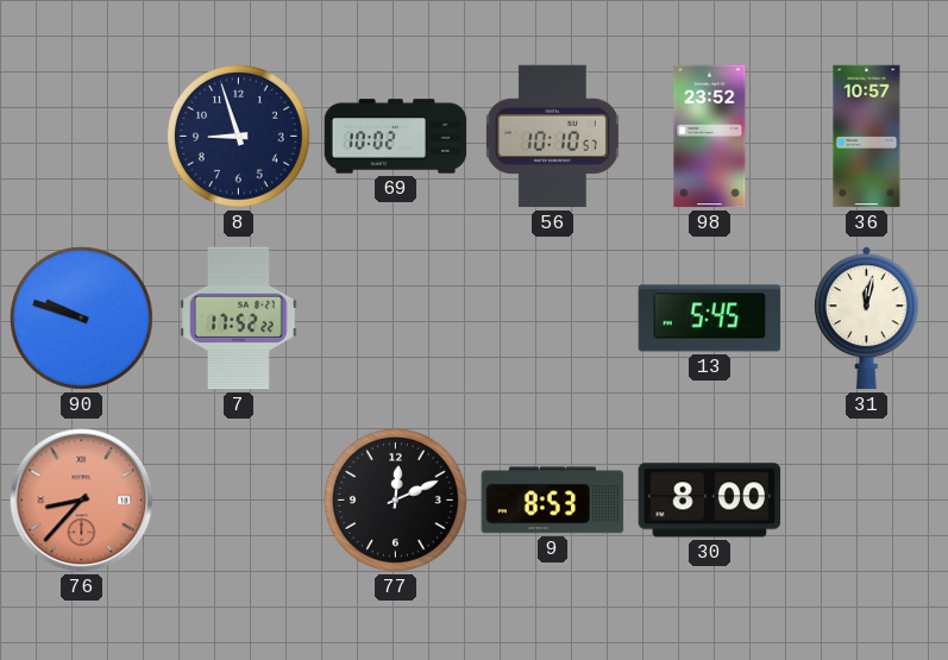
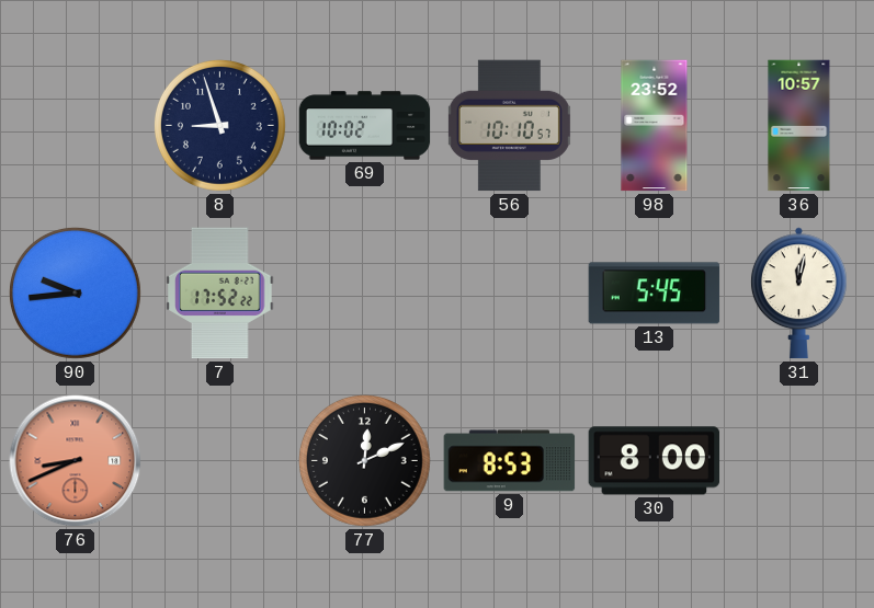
90: 9:48 -> 9:44 (75, 292)
76: 8:37 -> 8:41 (76, 461)
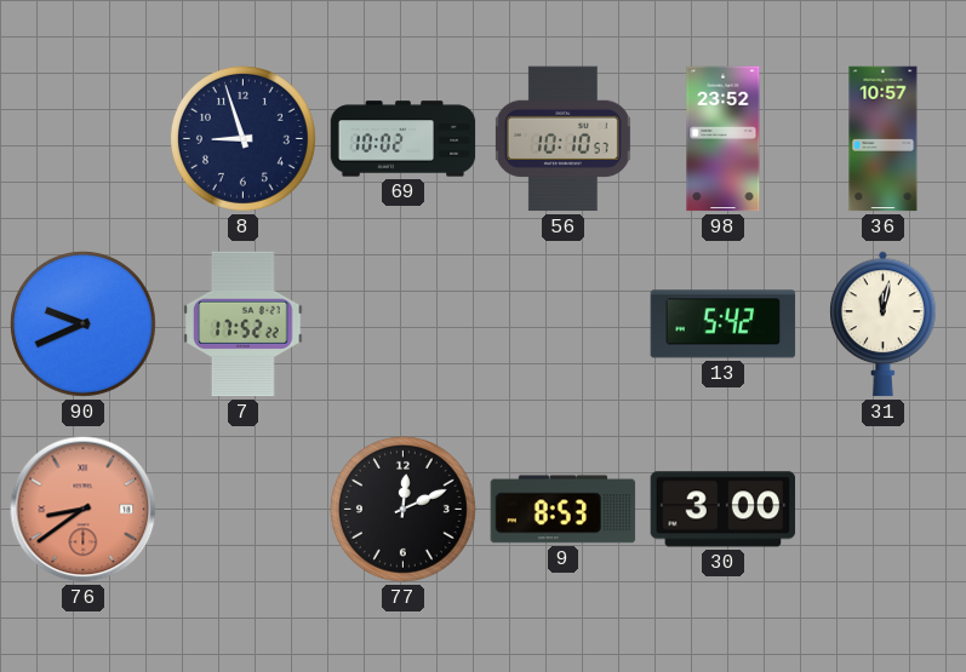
90: 9:44 -> 9:41 (82, 323)
13: 5:45 -> 5:42 (724, 324)
76: 8:41 -> 8:39 (84, 510)
30: 8:00 -> 3:00 (724, 510)
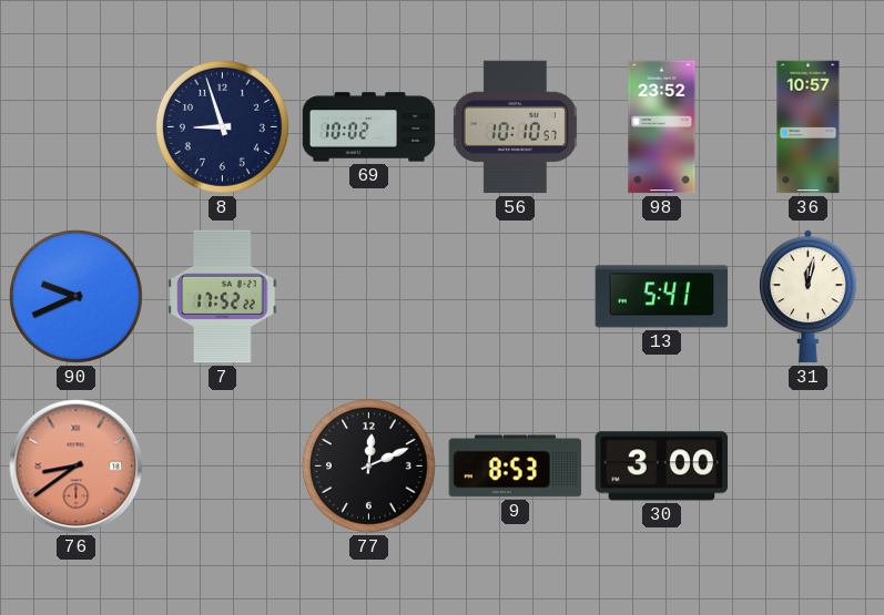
13: 5:42 -> 5:41 (662, 297)
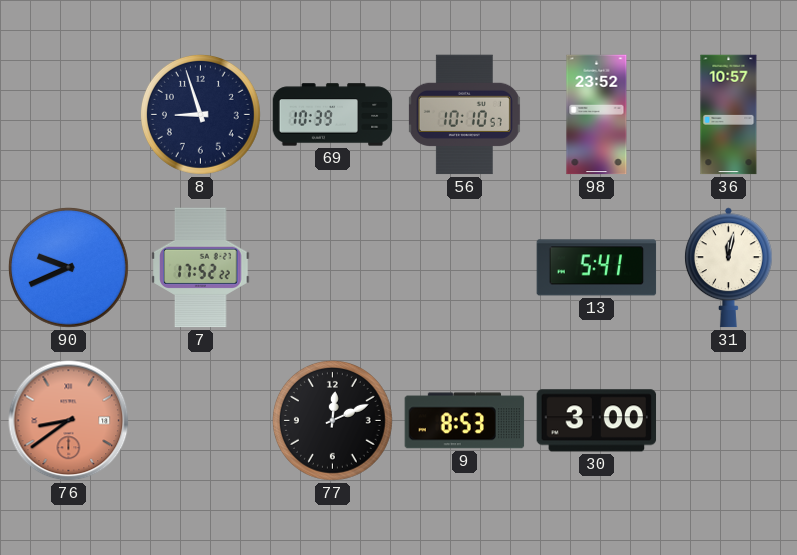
69: 10:02 -> 10:39 (333, 115)
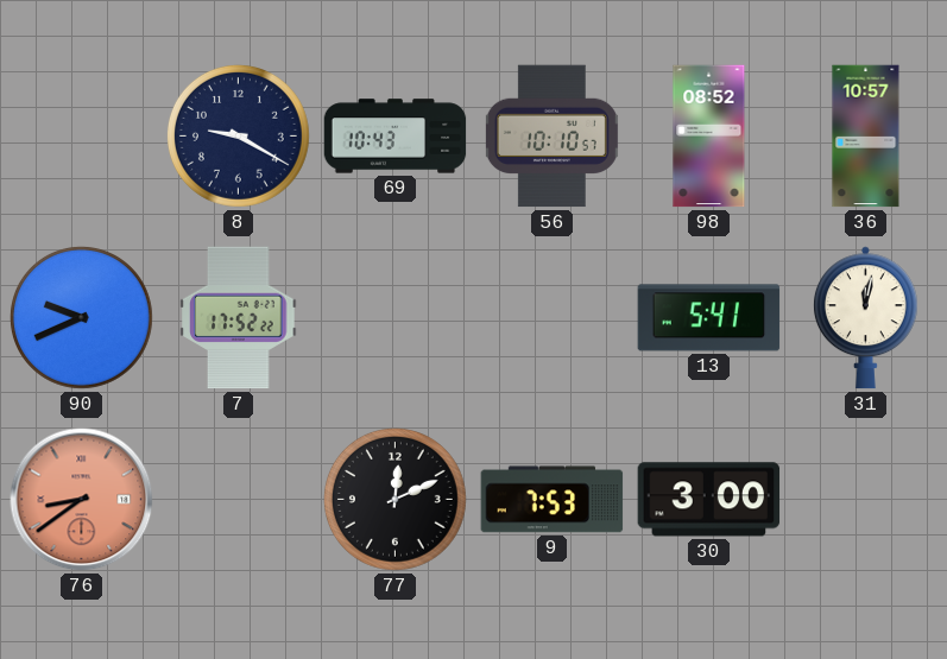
8: 8:57 -> 9:20 (238, 135)
69: 10:39 -> 10:43 (396, 137)
98: 23:52 -> 08:52 (709, 137)
9: 8:53 -> 7:53 (553, 500)
